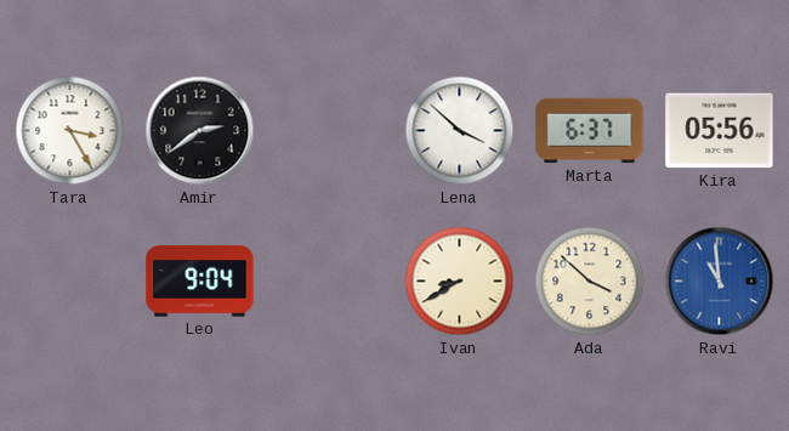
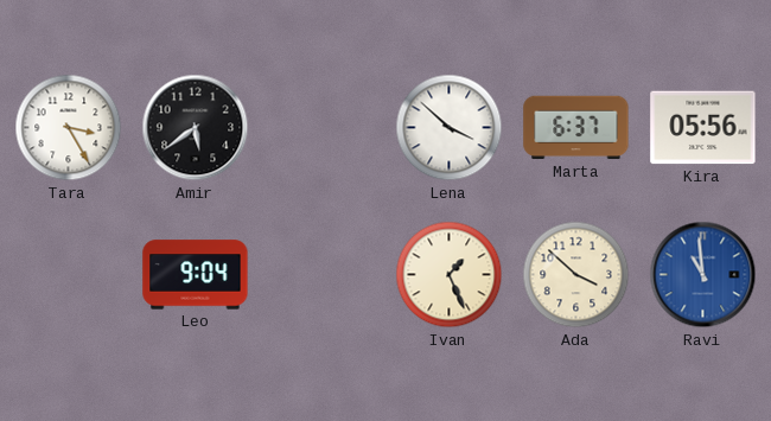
Amir: 2:39 -> 5:39 (196, 128)
Ivan: 8:40 -> 1:26 (450, 275)
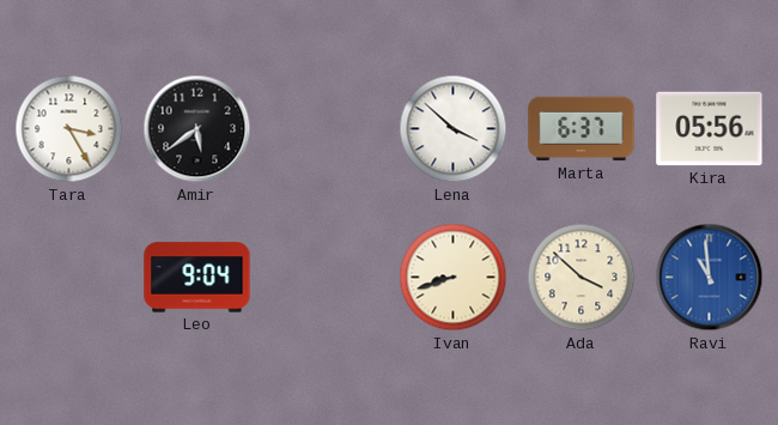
Ivan: 1:26 -> 8:42 (454, 278)
